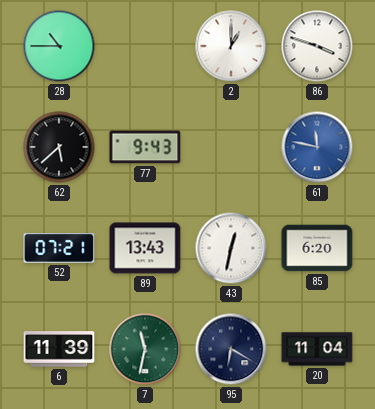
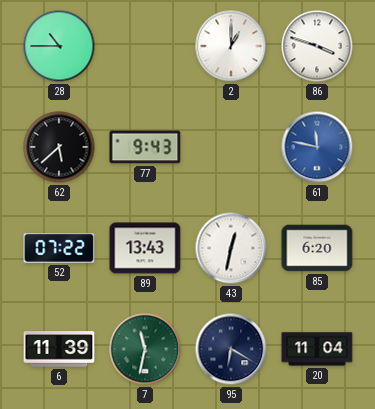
52: 07:21 -> 07:22 (59, 249)
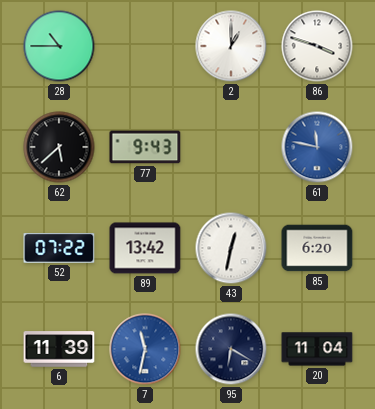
89: 13:43 -> 13:42 (145, 248)
7 dial: green -> blue (145, 349)
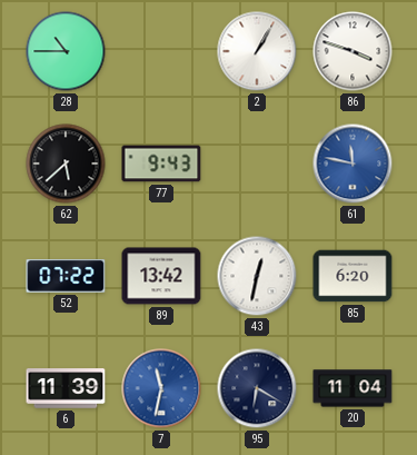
2: 1:00 -> 1:05 (257, 51)
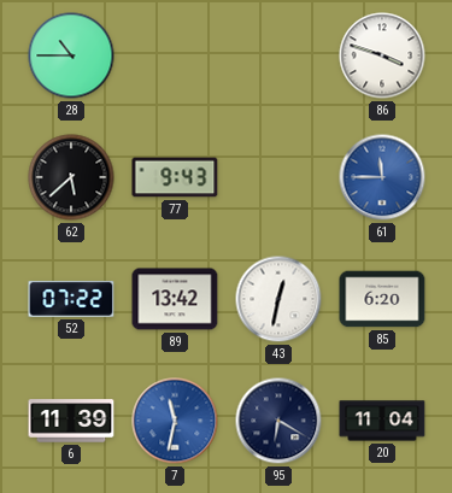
2: 1:05 -> none (257, 51)
61: 11:47 -> 11:45 (382, 177)
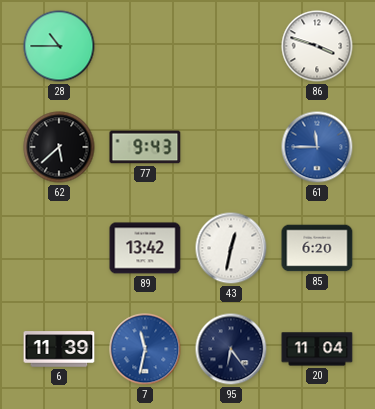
52: 07:22 -> none (71, 300)
95: 6:20 -> 6:24 (231, 349)
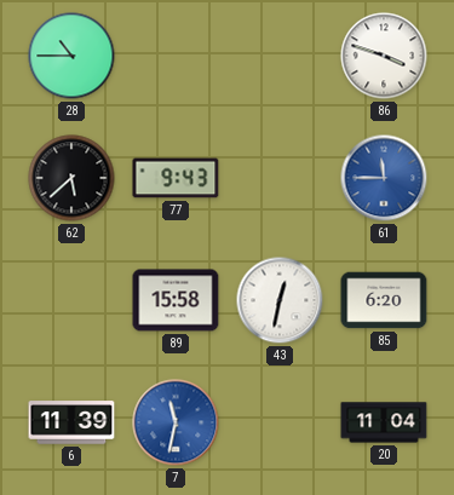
89: 13:42 -> 15:58 (176, 300)
95: 6:24 -> none (231, 349)
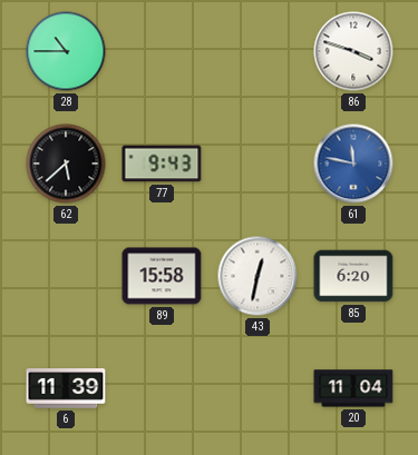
61: 11:45 -> 11:47 (353, 164)
7: 11:32 -> none (176, 422)
